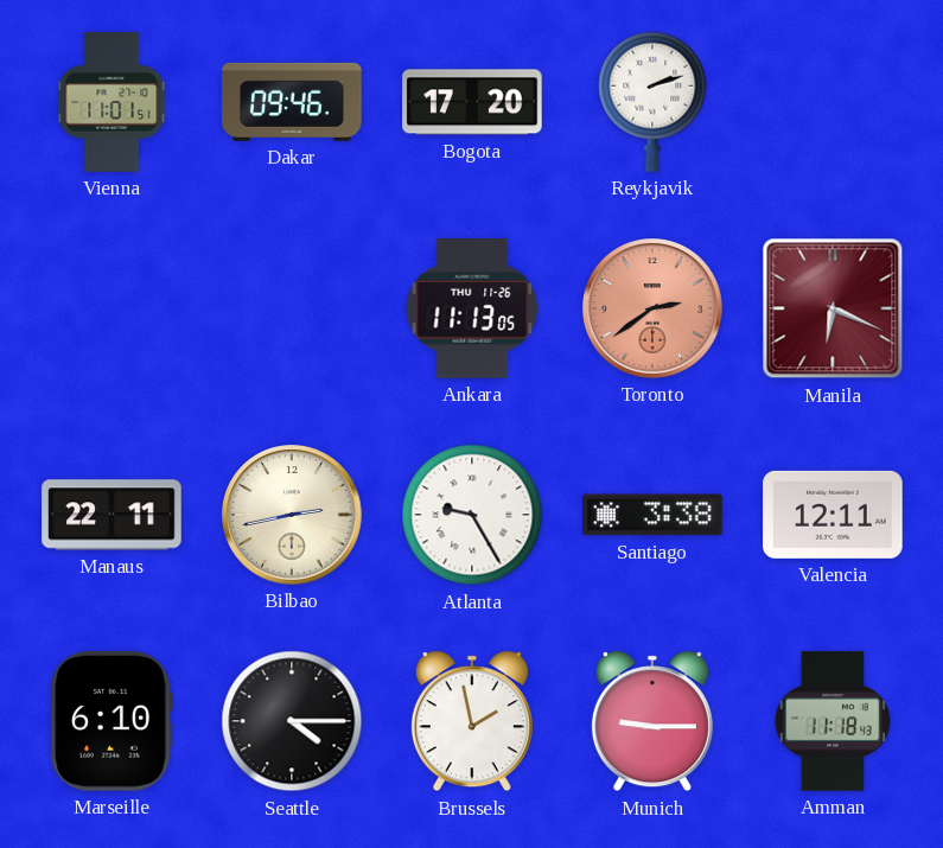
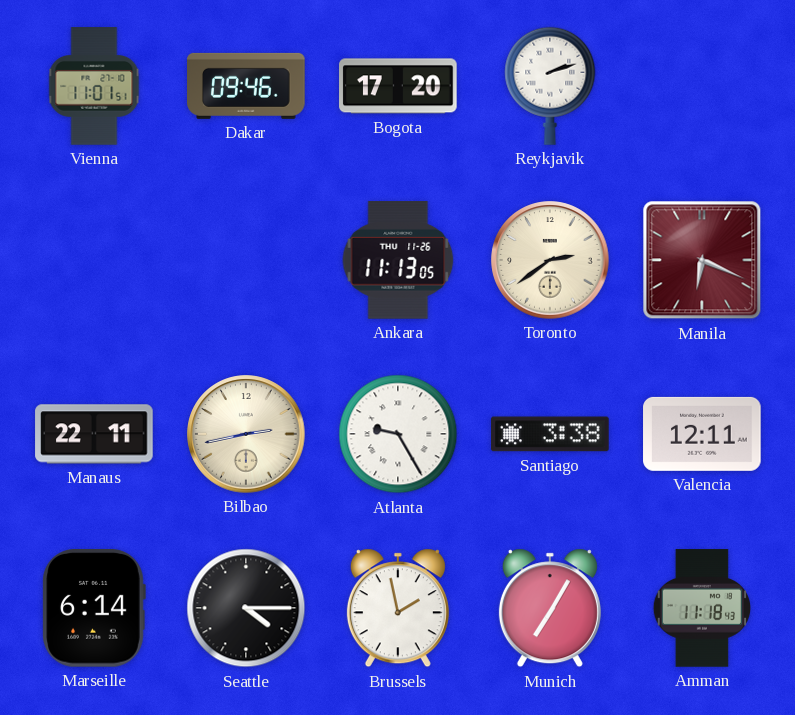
Toronto dial: salmon -> cream (550, 260)
Marseille: 6:10 -> 6:14 (94, 609)
Munich: 9:15 -> 7:05 (550, 608)
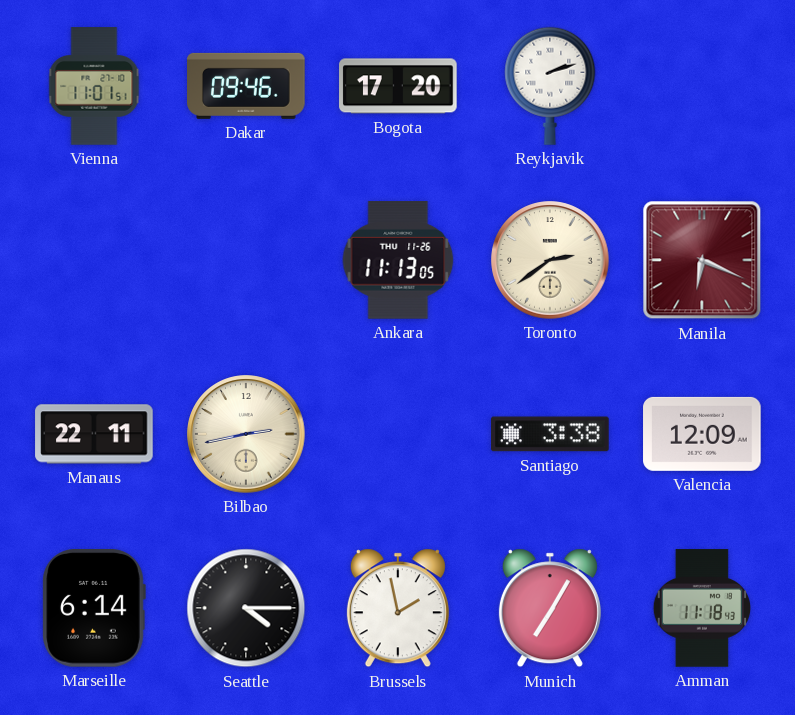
Atlanta: 9:25 -> none (398, 434)
Valencia: 12:11 -> 12:09 (702, 434)
